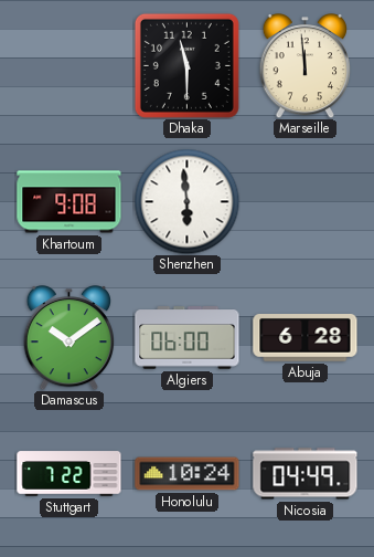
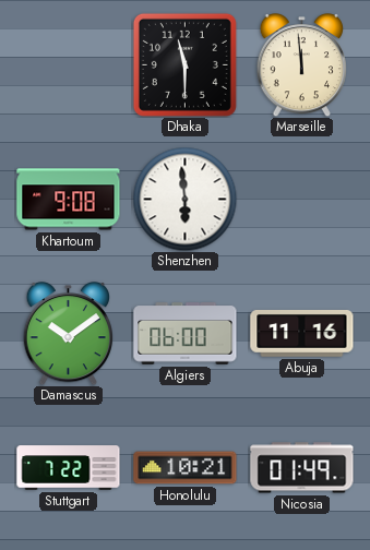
Abuja: 6:28 -> 11:16 (302, 334)
Honolulu: 10:24 -> 10:21 (186, 468)
Nicosia: 04:49 -> 01:49 (302, 468)
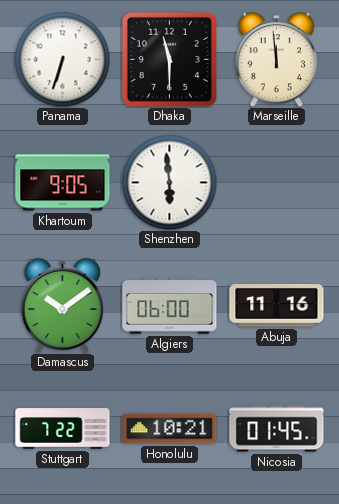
Panama: none -> 6:33 (62, 59)
Khartoum: 9:08 -> 9:05 (63, 183)
Nicosia: 01:49 -> 01:45 (277, 429)
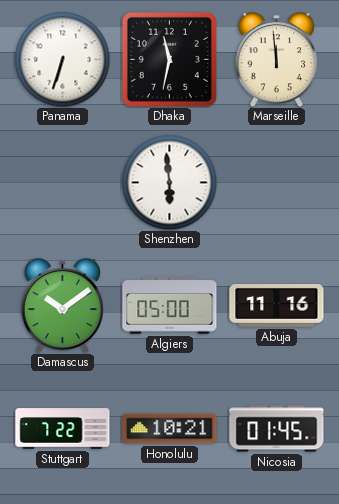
Dhaka: 11:30 -> 11:32 (169, 59)
Khartoum: 9:05 -> none (63, 183)
Algiers: 06:00 -> 05:00 (170, 306)
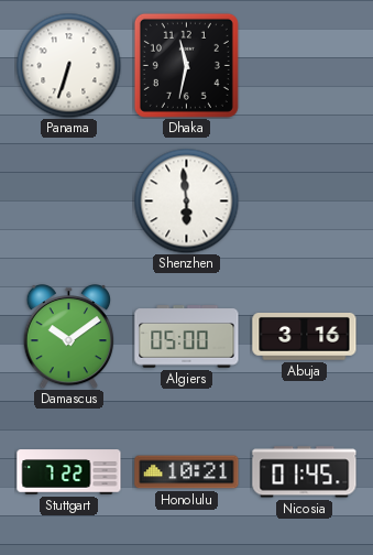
Marseille: 11:59 -> none (277, 60)
Abuja: 11:16 -> 3:16 (305, 337)
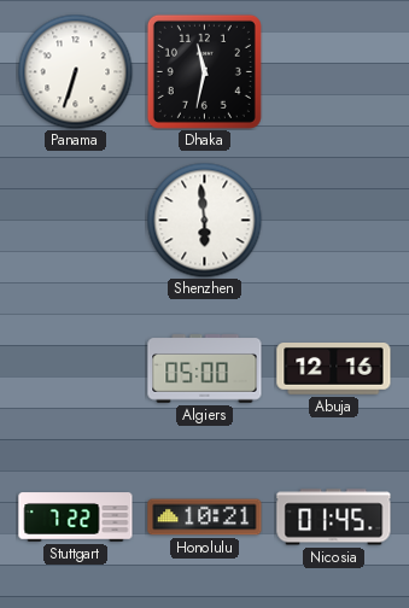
Damascus: 10:09 -> none (69, 337)
Abuja: 3:16 -> 12:16 (334, 369)
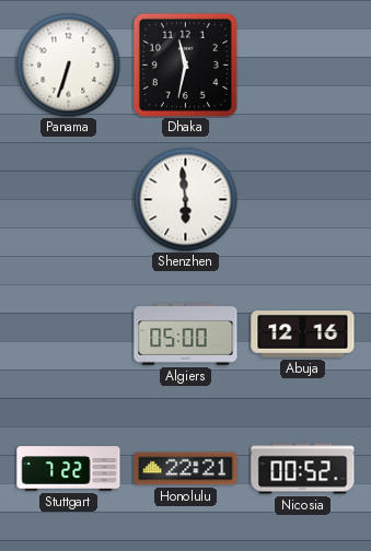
Honolulu: 10:21 -> 22:21 (186, 469)
Nicosia: 01:45 -> 00:52 (303, 469)
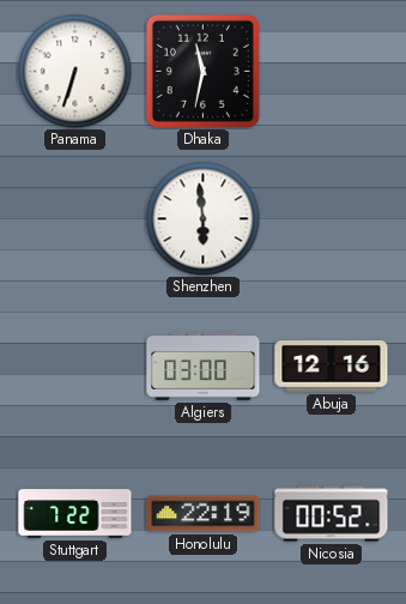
Algiers: 05:00 -> 03:00 (204, 367)
Honolulu: 22:21 -> 22:19 (204, 514)
